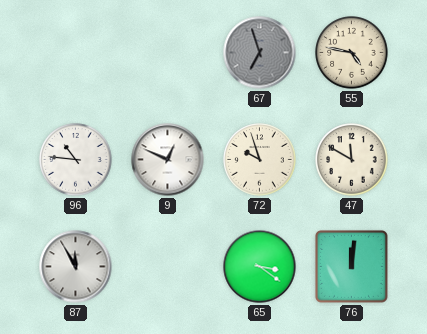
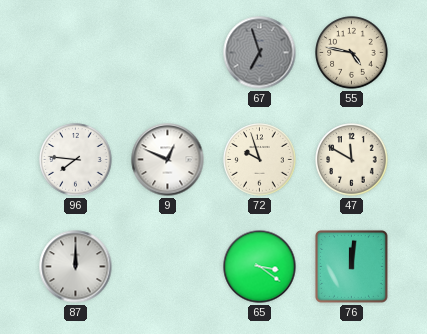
96: 10:46 -> 7:46 (76, 160)
87: 11:55 -> 12:00 (76, 267)
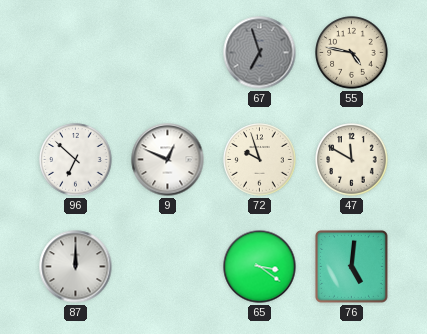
96: 7:46 -> 6:52 (76, 160)
76: 12:01 -> 5:01 (351, 266)
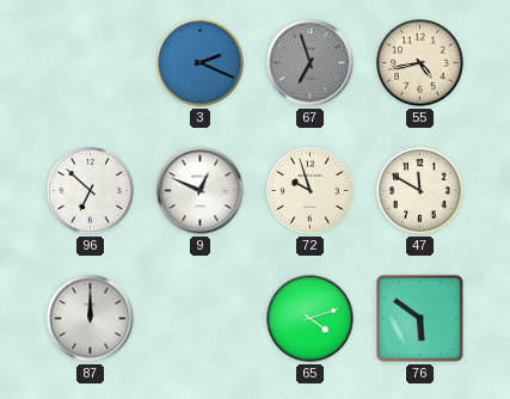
3: none -> 2:19 (201, 63)
55: 4:47 -> 4:43 (420, 63)
65: 3:21 -> 4:12 (311, 319)
76: 5:01 -> 5:51 (419, 318)
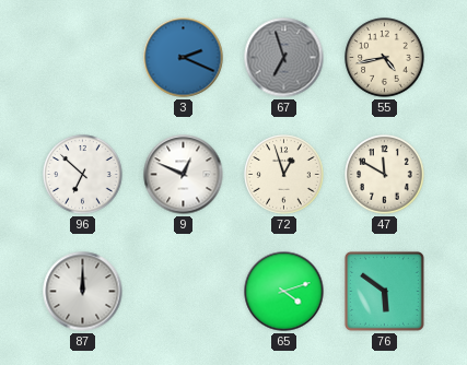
72: 9:57 -> 12:57 (284, 175)
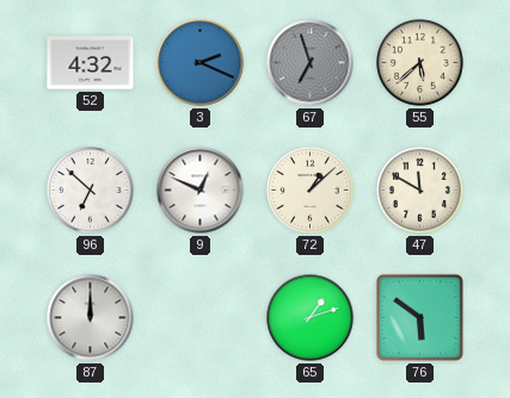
52: none -> 4:32 (91, 63)
55: 4:43 -> 5:38 (420, 63)
72: 12:57 -> 1:08 (311, 191)
65: 4:12 -> 1:12 (311, 318)
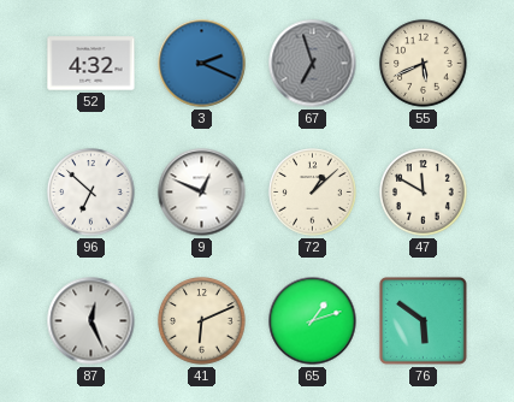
55: 5:38 -> 5:41 (424, 64)
87: 12:00 -> 12:26 (91, 321)
41: none -> 6:11 (202, 321)
